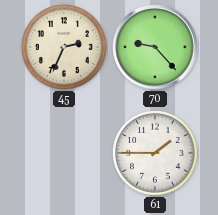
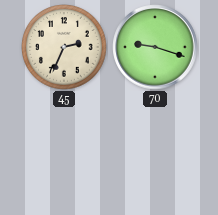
70: 9:23 -> 9:18 (155, 47)
61: 1:45 -> none (155, 153)
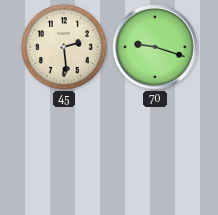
45: 2:34 -> 2:29 (64, 47)
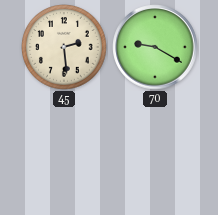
70: 9:18 -> 9:20 (155, 47)
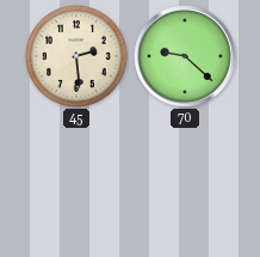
70: 9:20 -> 9:22 (185, 56)
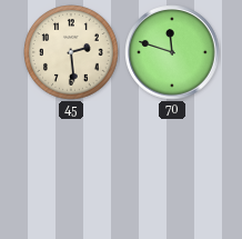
70: 9:22 -> 11:48 (172, 52)
